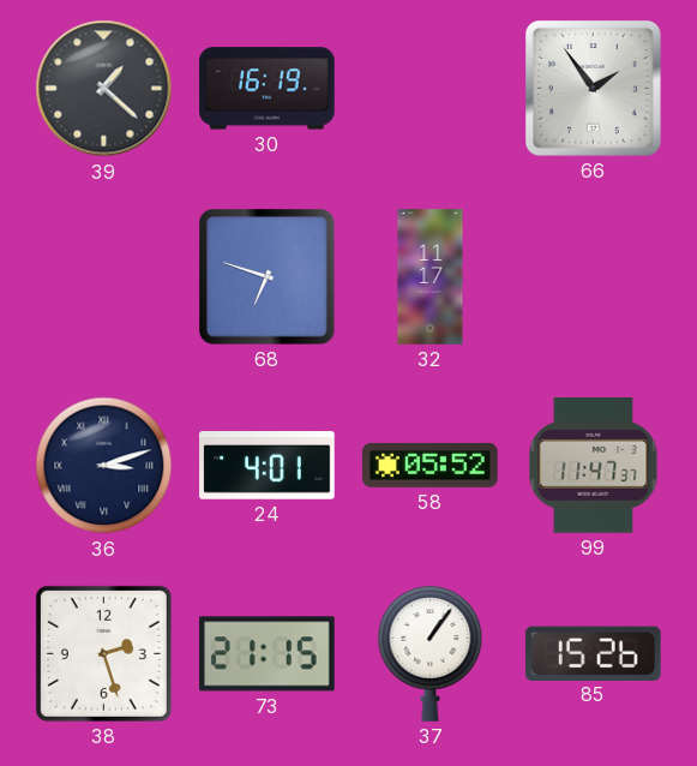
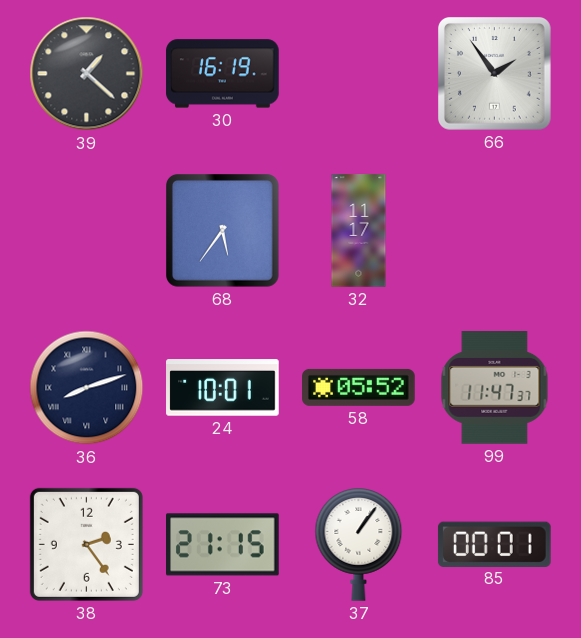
68: 6:48 -> 5:36 (223, 231)
36: 3:12 -> 8:12 (87, 388)
24: 4:01 -> 10:01 (223, 388)
38: 2:27 -> 2:24 (86, 544)
85: 15:26 -> 00:01 (494, 544)
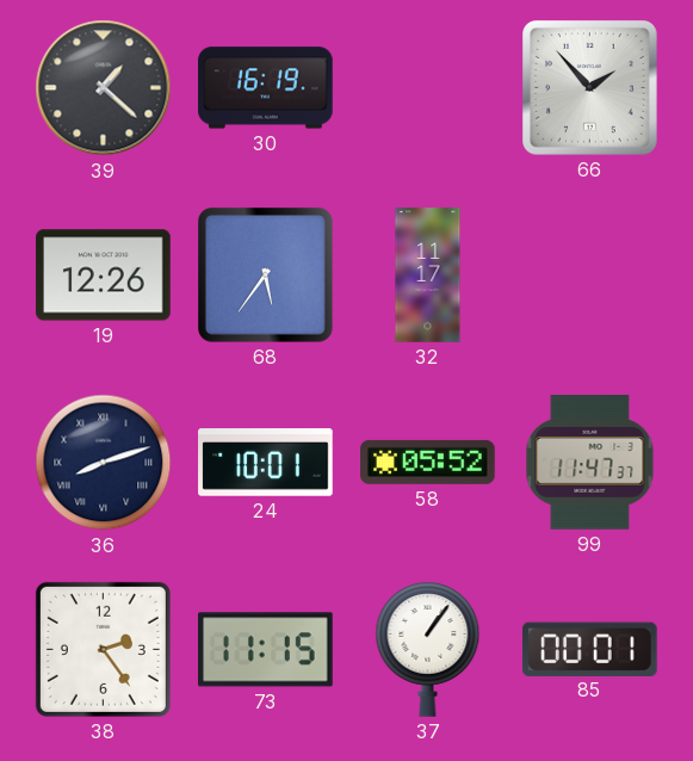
66: 1:54 -> 1:53 (590, 88)
19: none -> 12:26 (104, 276)
73: 21:15 -> 11:15 (266, 650)
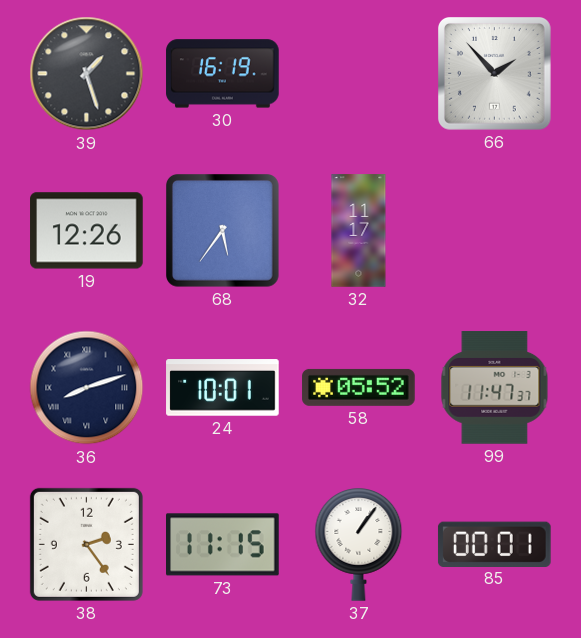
39: 1:22 -> 1:27 (87, 74)
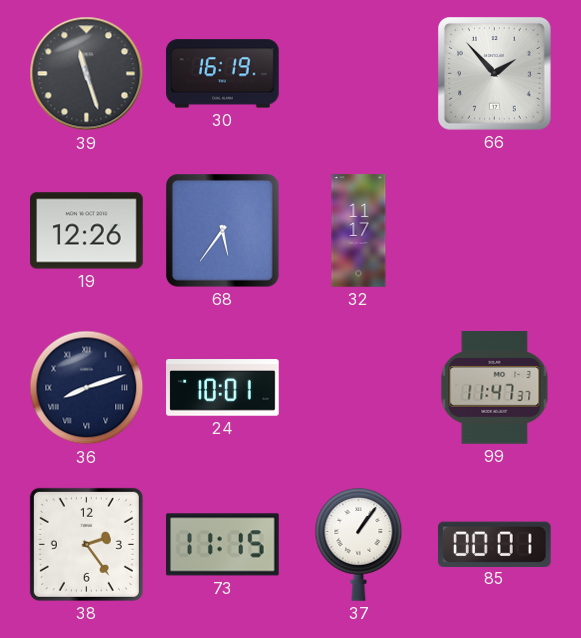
39: 1:27 -> 11:27 (87, 74)
58: 05:52 -> none (359, 387)
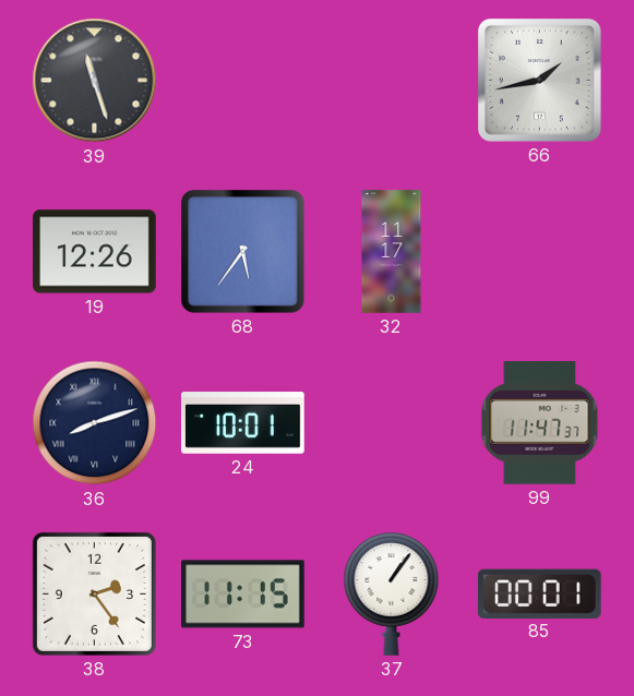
30: 16:19 -> none (223, 74)
66: 1:53 -> 1:43 (540, 81)
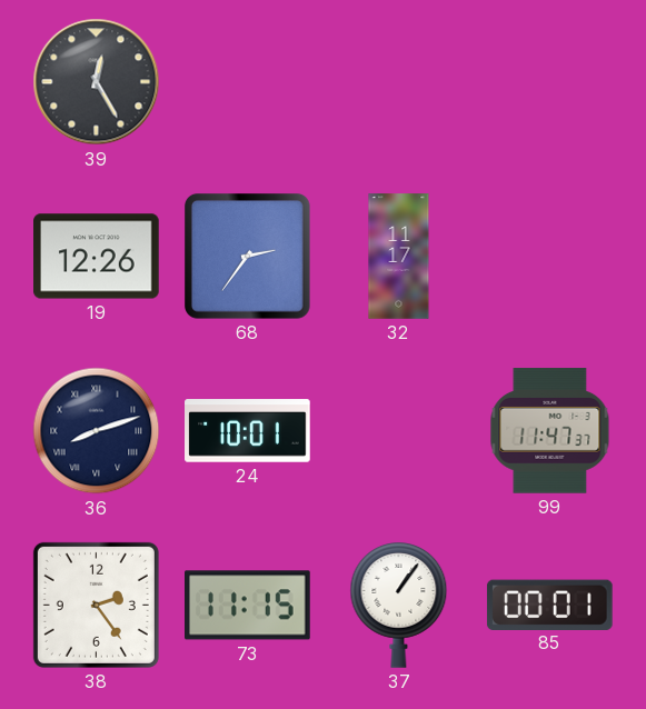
39: 11:27 -> 12:25 (97, 82)
66: 1:43 -> none (540, 81)
68: 5:36 -> 2:36 (248, 257)
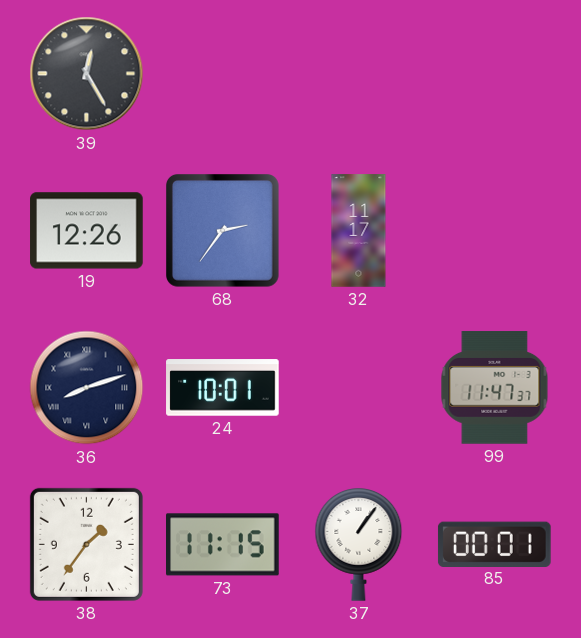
38: 2:24 -> 1:36 (86, 544)
